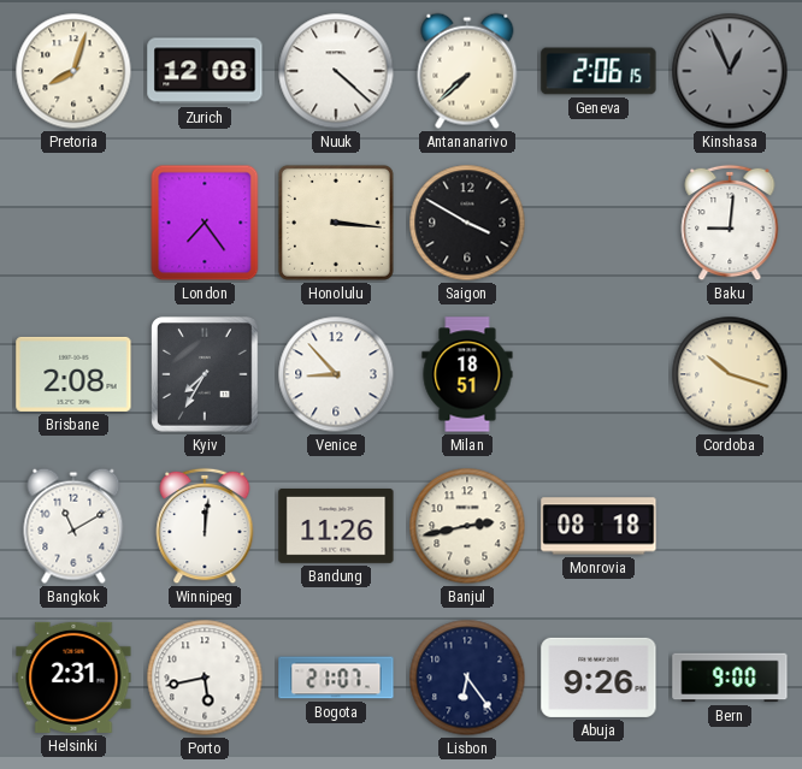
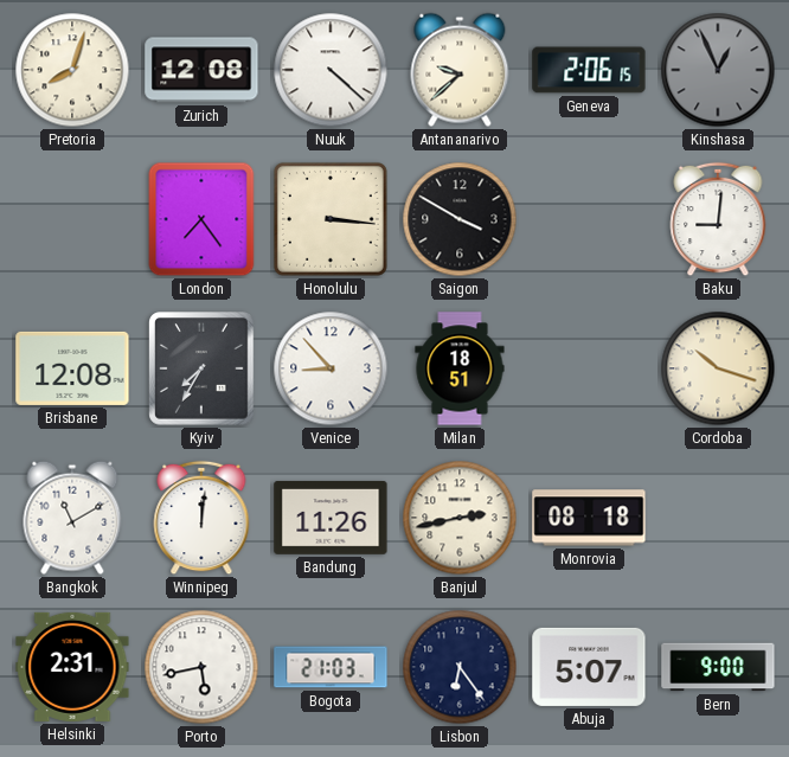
Antananarivo: 7:38 -> 9:38 (460, 70)
Brisbane: 2:08 -> 12:08 (72, 368)
Bogota: 21:07 -> 21:03 (331, 667)
Abuja: 9:26 -> 5:07 (589, 667)
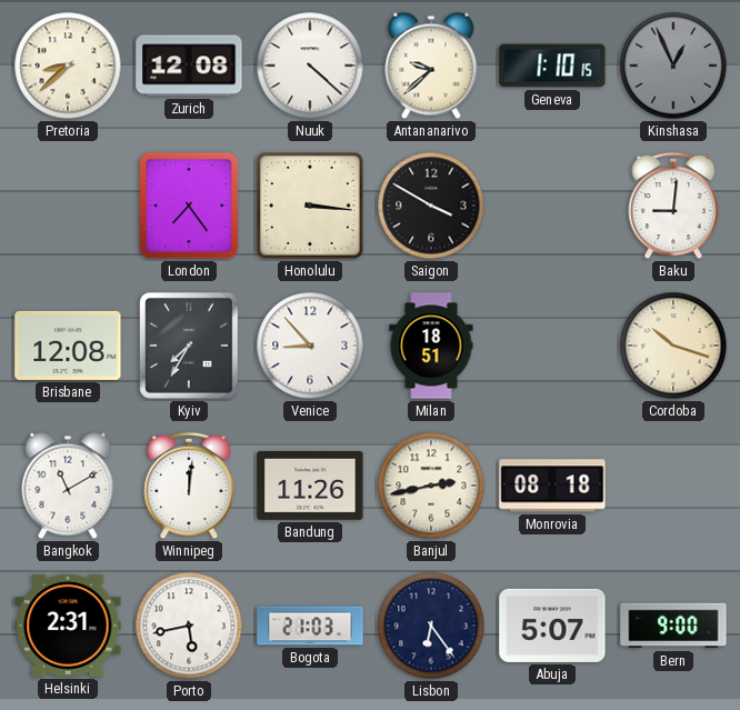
Pretoria: 8:03 -> 8:38 (68, 66)
Geneva: 2:06 -> 1:10 (552, 66)
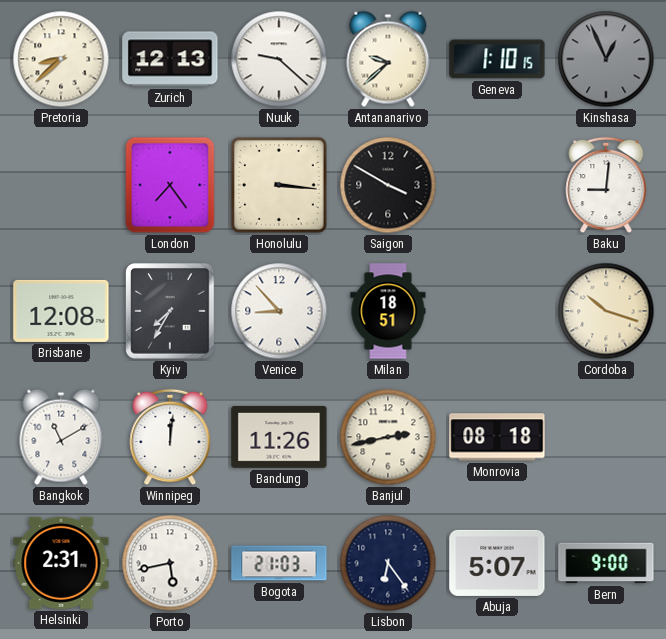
Zurich: 12:08 -> 12:13 (170, 59)
Nuuk: 4:22 -> 9:22 (279, 59)
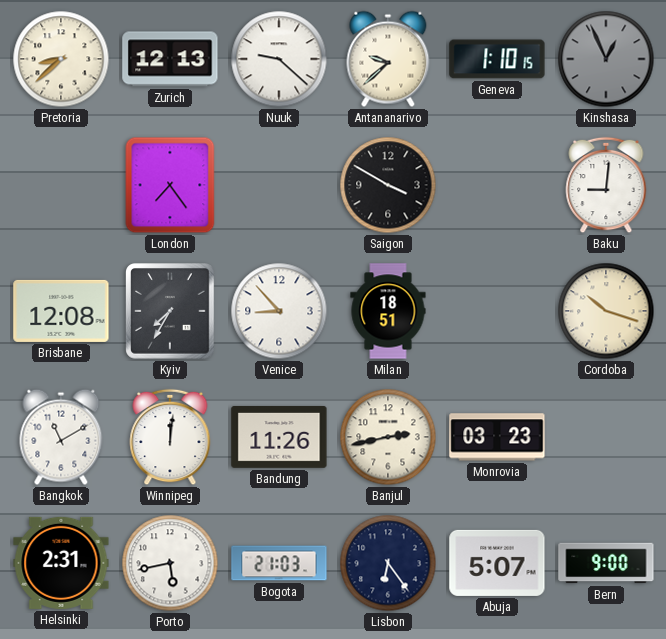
Honolulu: 3:16 -> none (279, 185)
Monrovia: 08:18 -> 03:23 (497, 437)
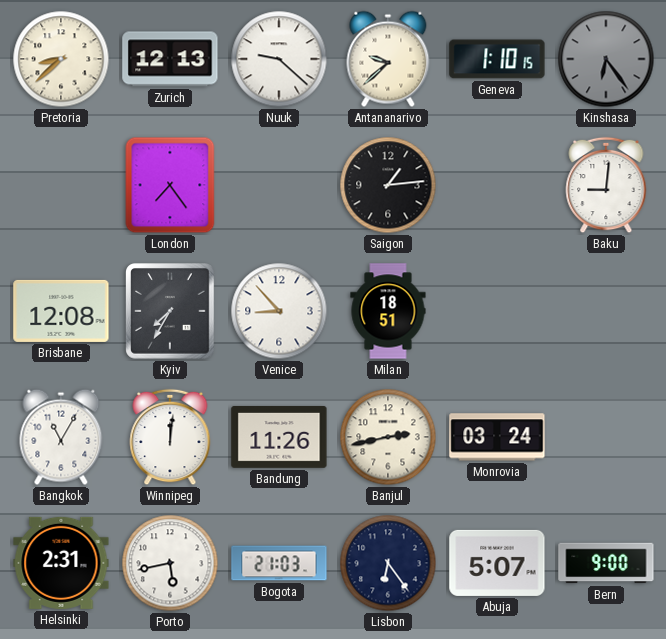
Kinshasa: 12:56 -> 6:24 (606, 59)
Saigon: 3:50 -> 1:14 (388, 185)
Cordoba: 10:18 -> none (606, 311)
Bangkok: 11:10 -> 11:05 (61, 437)
Monrovia: 03:23 -> 03:24 (497, 437)
